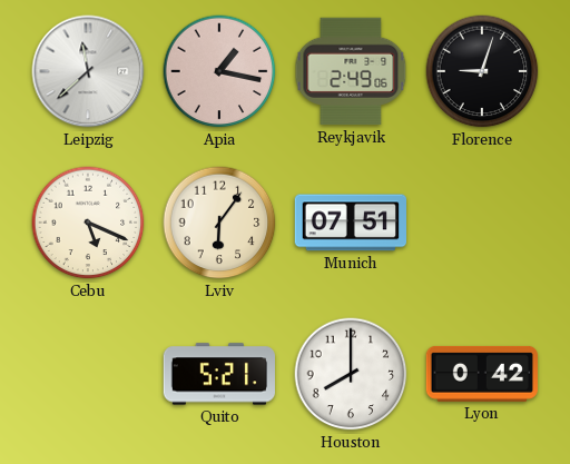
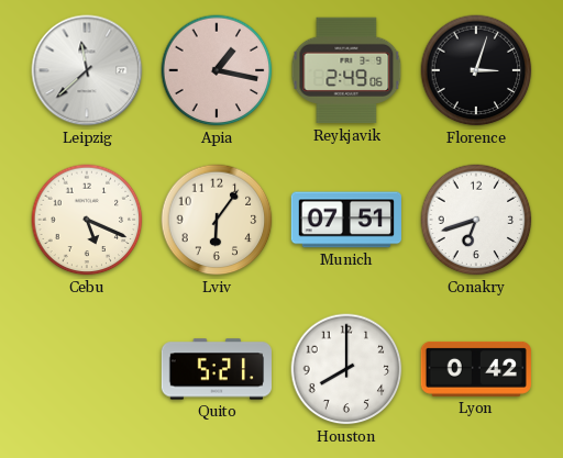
Florence: 9:03 -> 3:03 (476, 70)
Conakry: none -> 6:42 (476, 220)
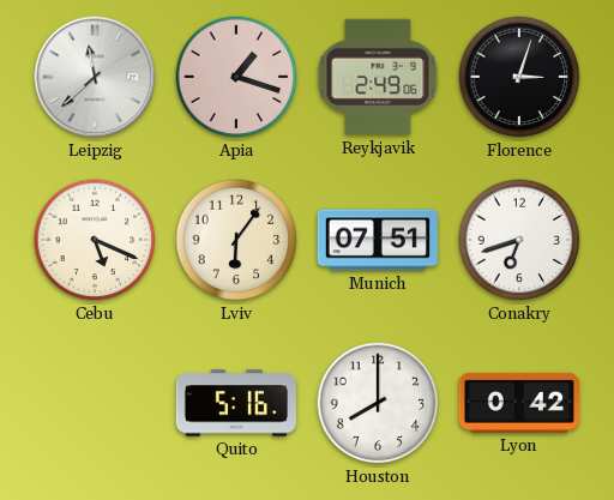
Apia: 1:17 -> 1:18 (236, 77)
Quito: 5:21 -> 5:16 (235, 403)
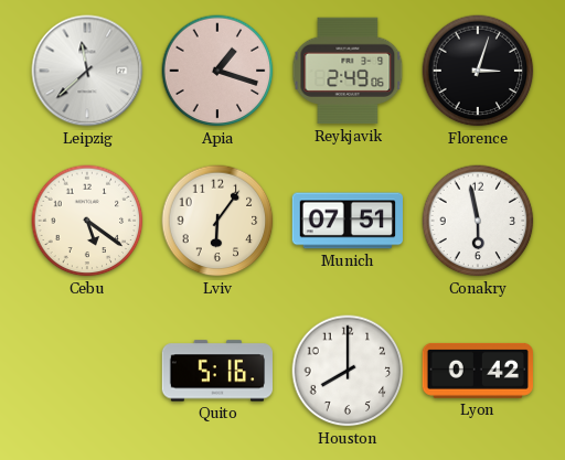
Cebu: 5:19 -> 5:21 (87, 221)
Conakry: 6:42 -> 5:58 (478, 221)
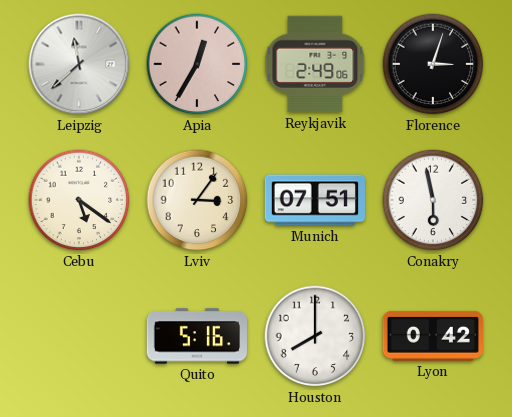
Apia: 1:18 -> 12:35 (197, 64)
Lviv: 6:06 -> 3:06 (197, 200)
